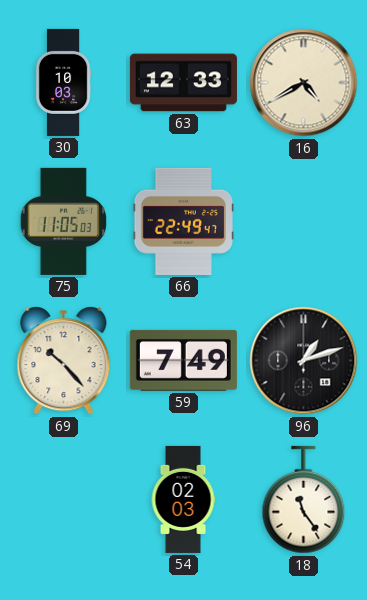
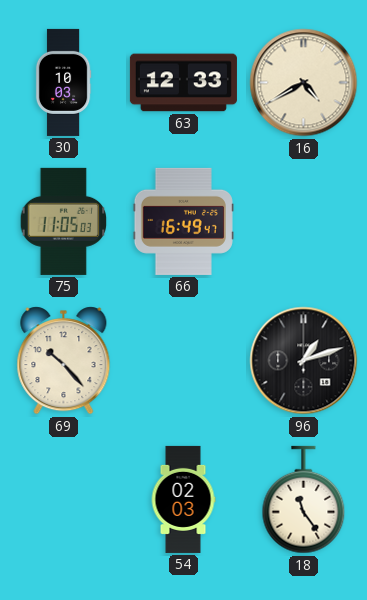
66: 22:49 -> 16:49 (183, 221)
59: 7:49 -> none (183, 360)
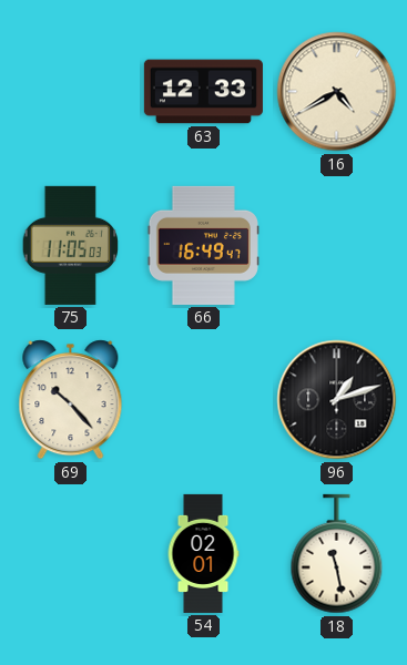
30: 10:03 -> none (63, 82)
54: 02:03 -> 02:01 (203, 553)
18: 11:24 -> 11:28 (337, 554)
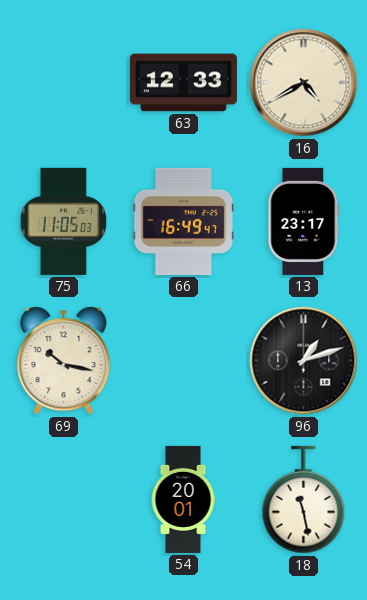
13: none -> 23:17 (304, 221)
69: 10:23 -> 10:17 (64, 361)
54: 02:01 -> 20:01 (183, 499)
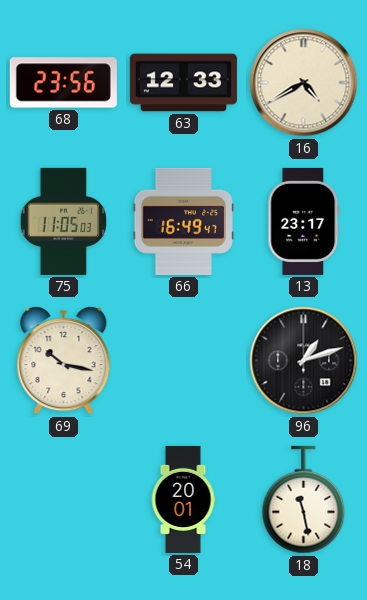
68: none -> 23:56 (63, 83)
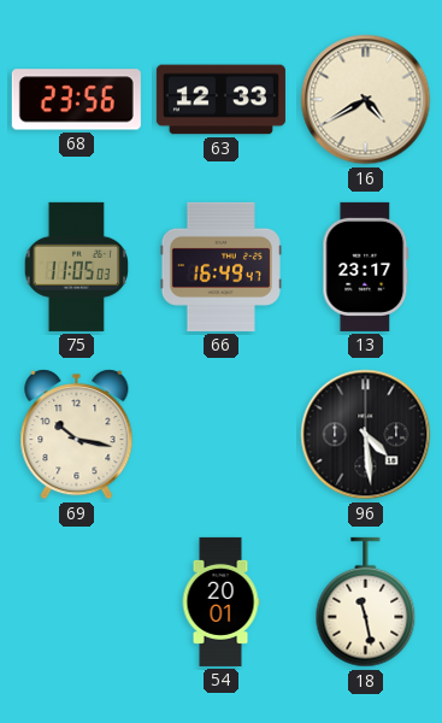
96: 1:12 -> 4:29 (366, 435)
